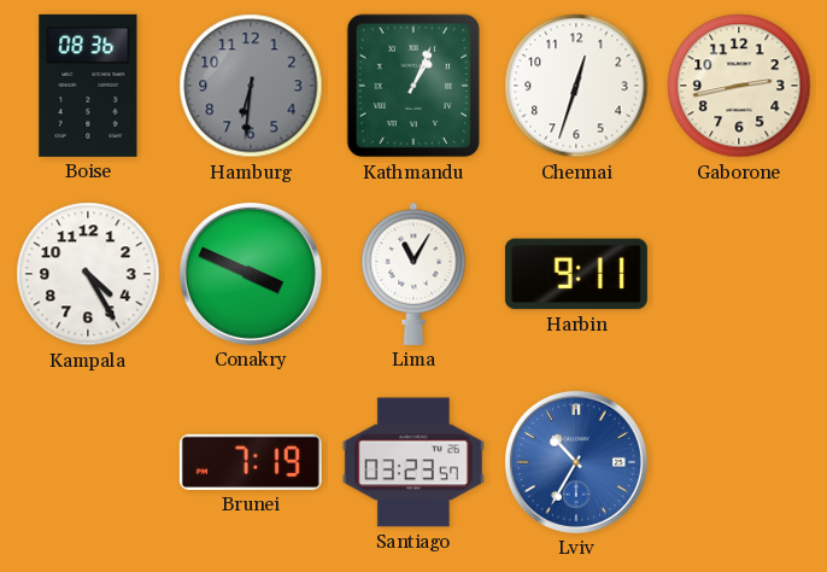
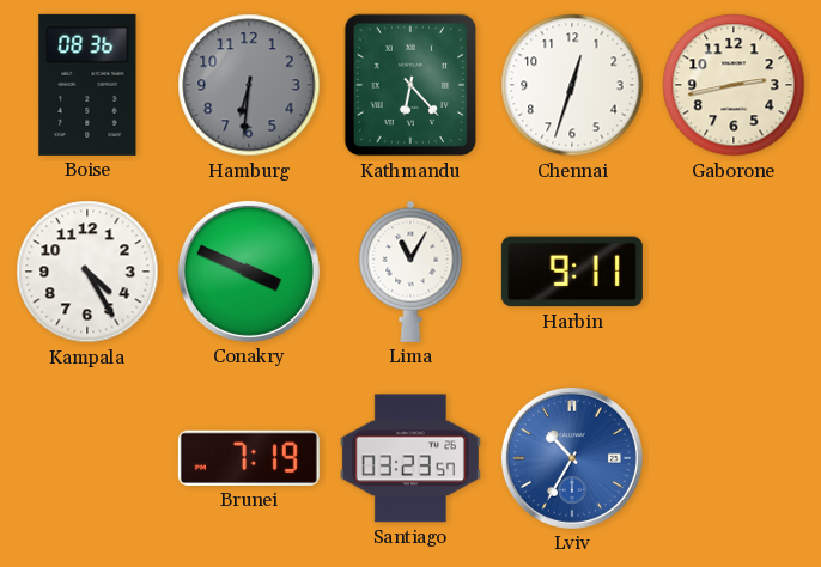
Kathmandu: 1:04 -> 6:23 (410, 85)
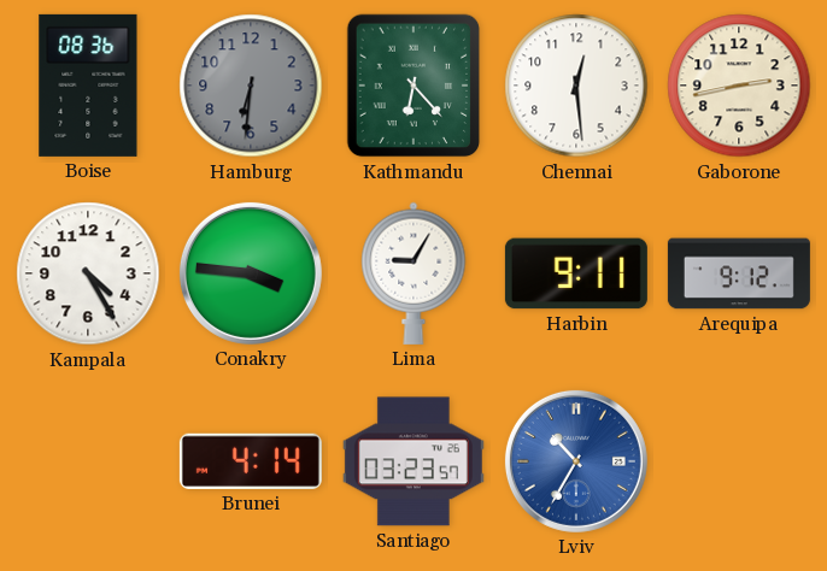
Chennai: 12:33 -> 12:29 (576, 86)
Conakry: 3:49 -> 3:46 (251, 273)
Lima: 11:05 -> 9:05 (413, 273)
Arequipa: none -> 9:12 (739, 273)
Brunei: 7:19 -> 4:14 (251, 461)
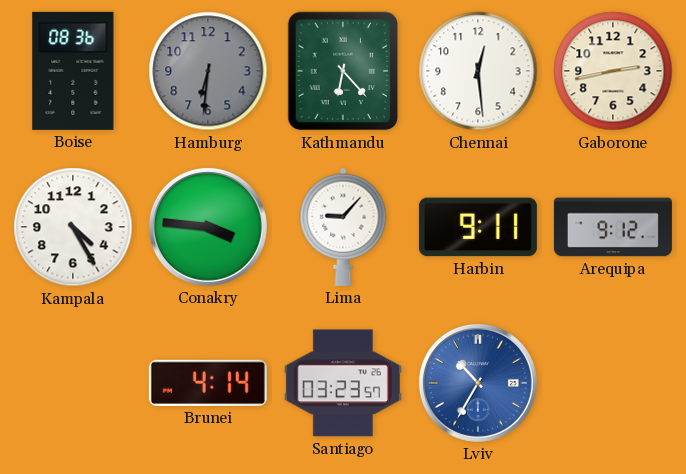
Lima: 9:05 -> 9:07 (343, 227)
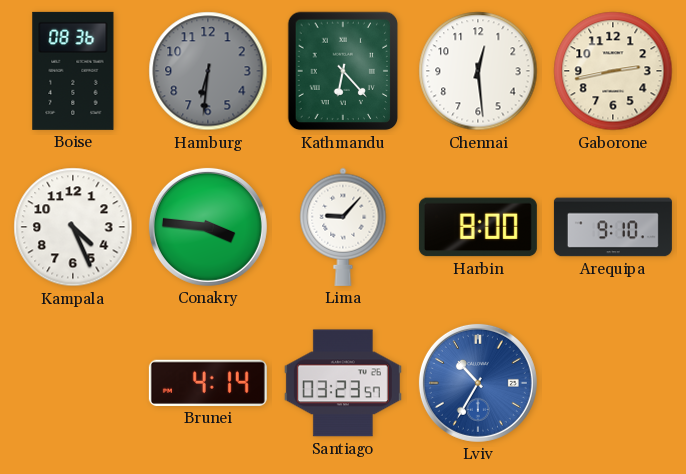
Kampala: 4:25 -> 4:26 (73, 227)
Harbin: 9:11 -> 8:00 (478, 227)
Arequipa: 9:12 -> 9:10 (613, 227)
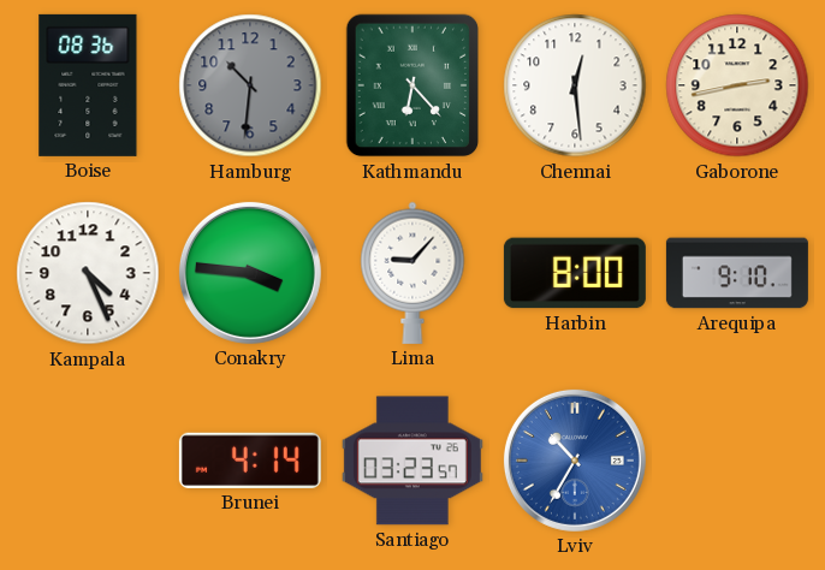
Hamburg: 6:31 -> 10:31 (250, 85)
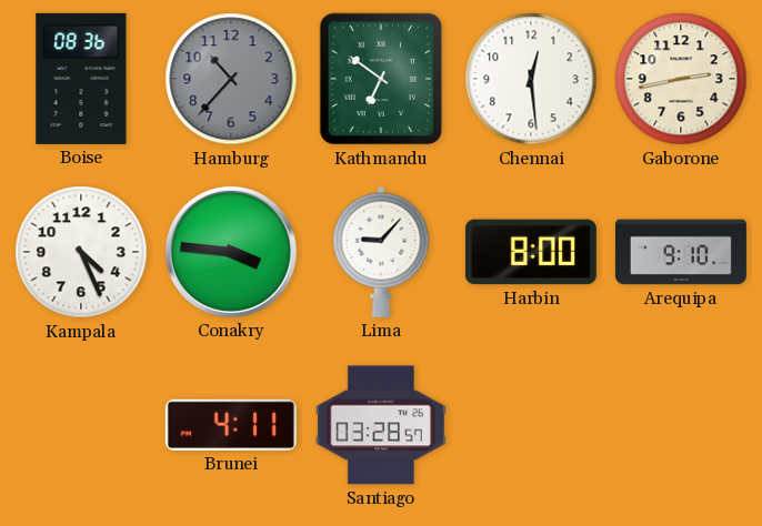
Hamburg: 10:31 -> 10:37 (231, 79)
Kathmandu: 6:23 -> 6:51 (381, 79)
Brunei: 4:14 -> 4:11 (231, 425)
Santiago: 03:23 -> 03:28 (381, 425)
Lviv: 10:35 -> none (575, 461)
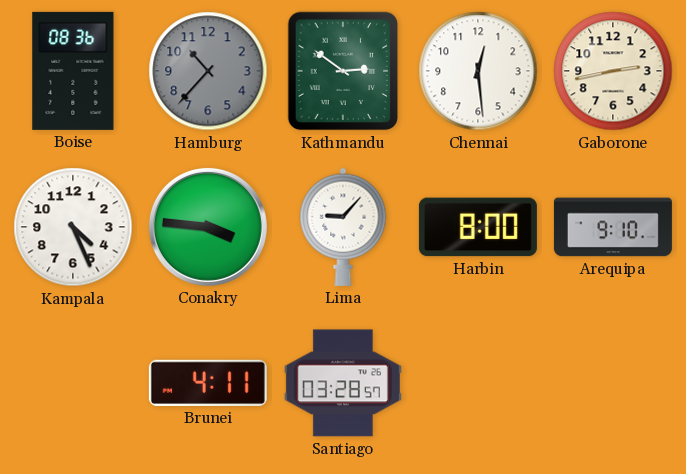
Kathmandu: 6:51 -> 2:51 (343, 71)
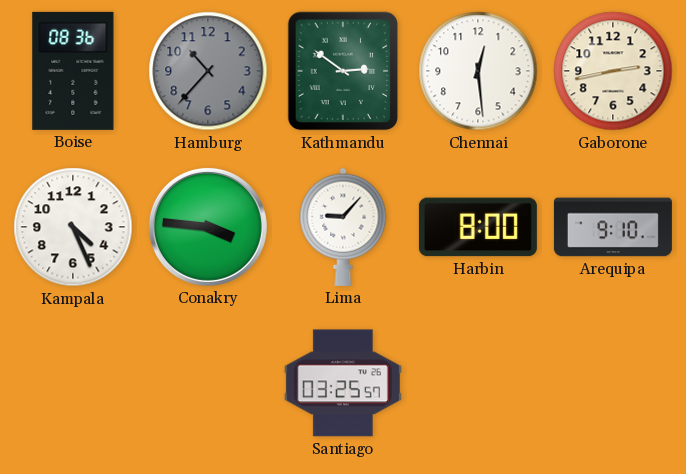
Brunei: 4:11 -> none (208, 383)
Santiago: 03:28 -> 03:25 (343, 383)
